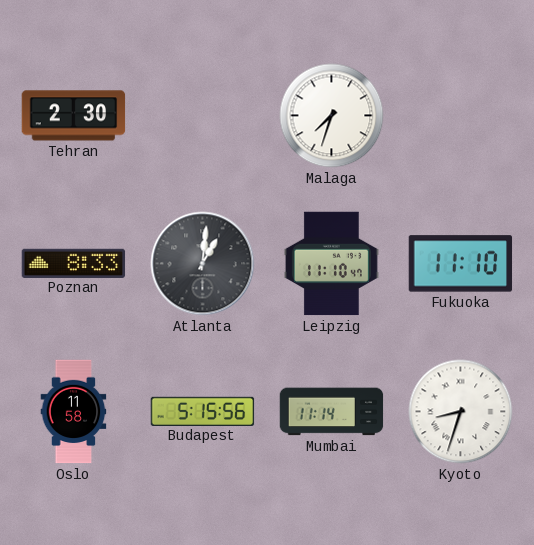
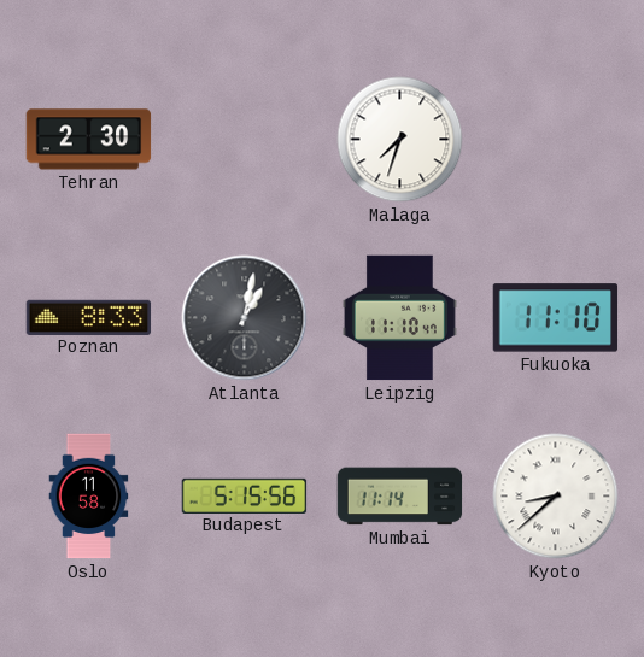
Atlanta: 1:01 -> 1:02 (245, 318)
Kyoto: 8:33 -> 8:38 (556, 497)
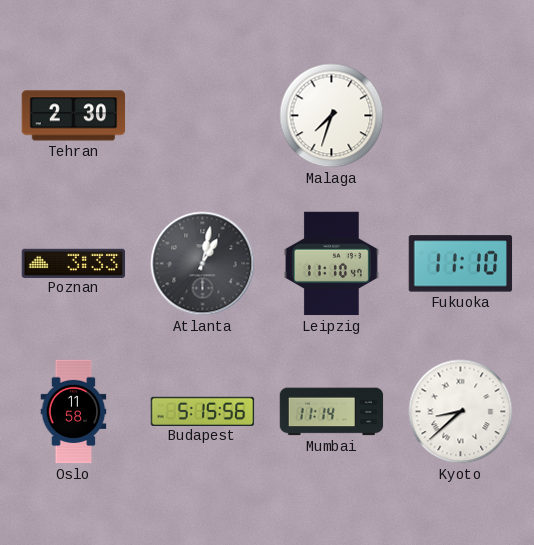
Poznan: 8:33 -> 3:33 (74, 263)
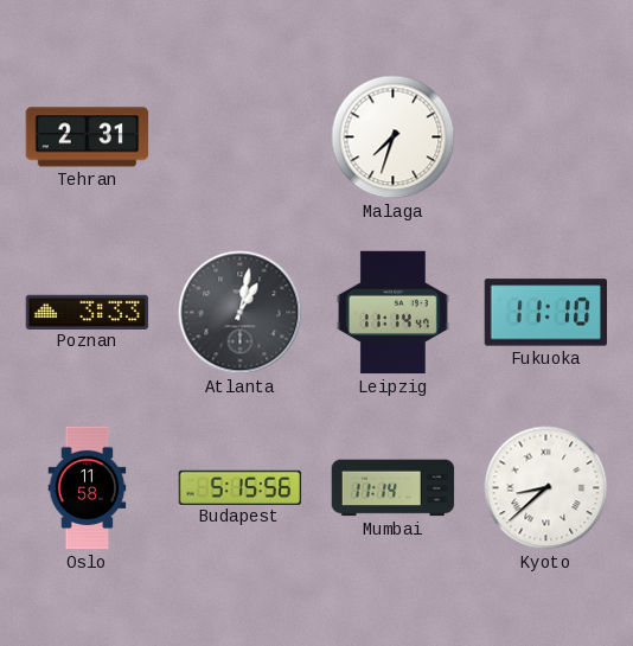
Tehran: 2:30 -> 2:31 (88, 137)
Leipzig: 11:10 -> 11:14 (392, 313)
